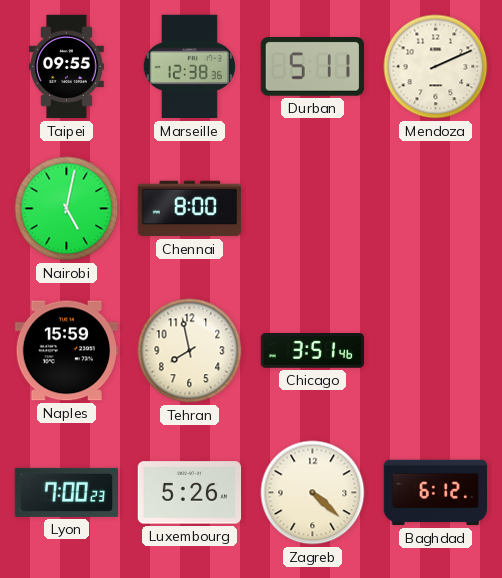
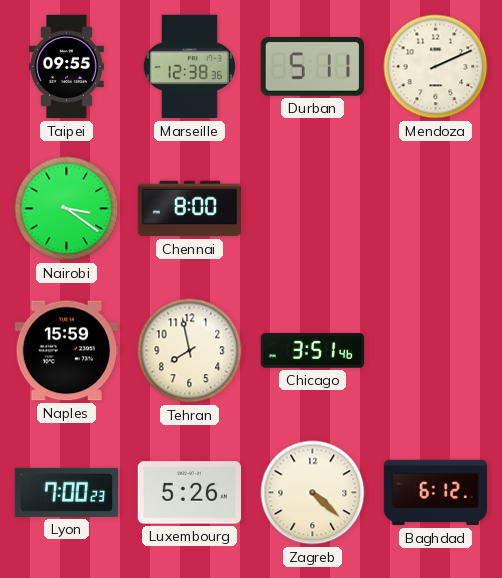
Nairobi: 5:02 -> 3:21 (67, 209)
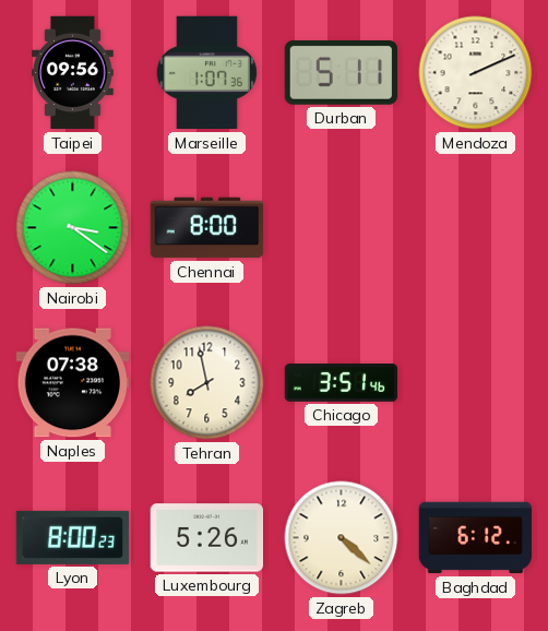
Taipei: 09:55 -> 09:56 (73, 73)
Marseille: 12:38 -> 1:07 (206, 73)
Naples: 15:59 -> 07:38 (73, 383)
Lyon: 7:00 -> 8:00 (73, 537)
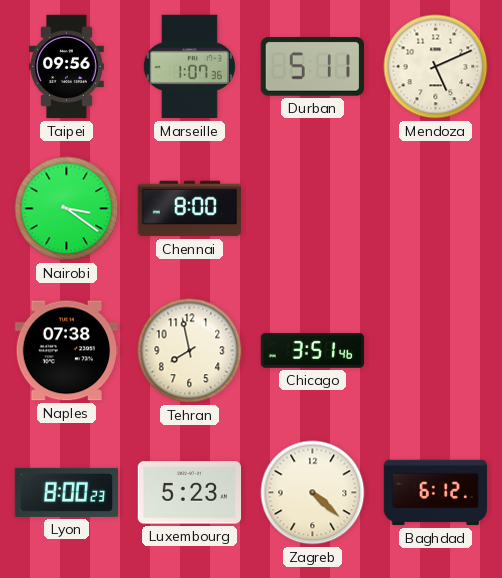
Mendoza: 2:11 -> 5:11 (436, 67)
Luxembourg: 5:26 -> 5:23 (190, 493)
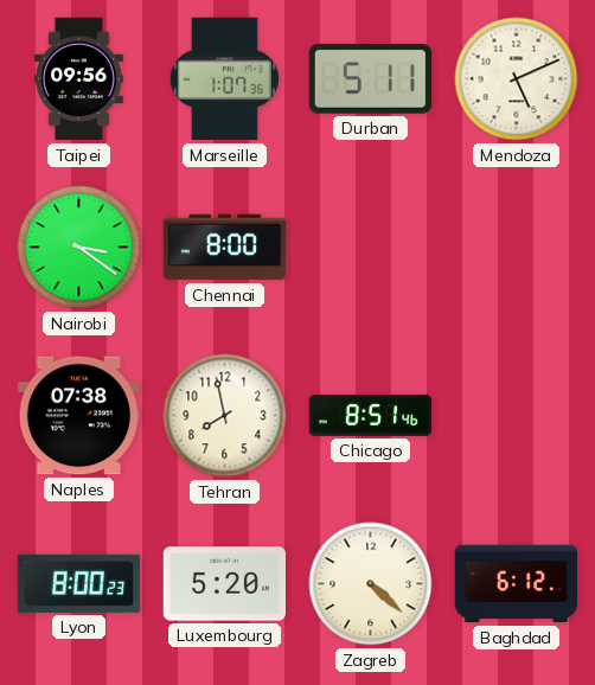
Chicago: 3:51 -> 8:51 (371, 416)
Luxembourg: 5:23 -> 5:20 (225, 584)
